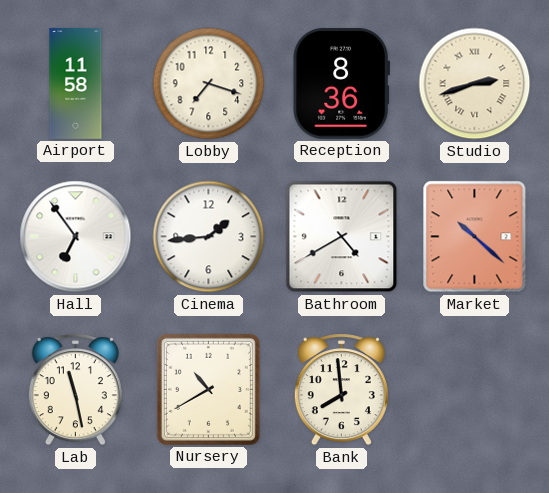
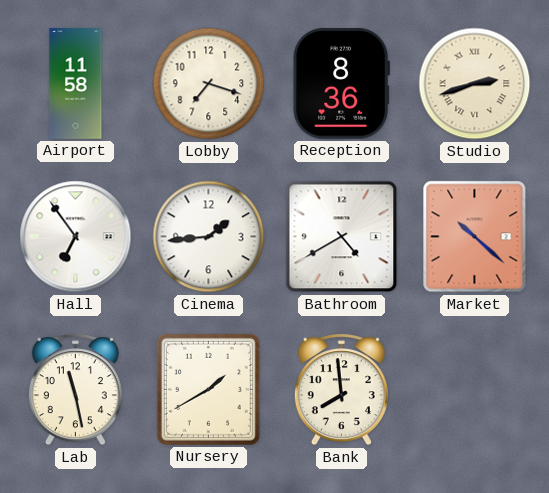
Nursery: 10:40 -> 1:40 (208, 389)
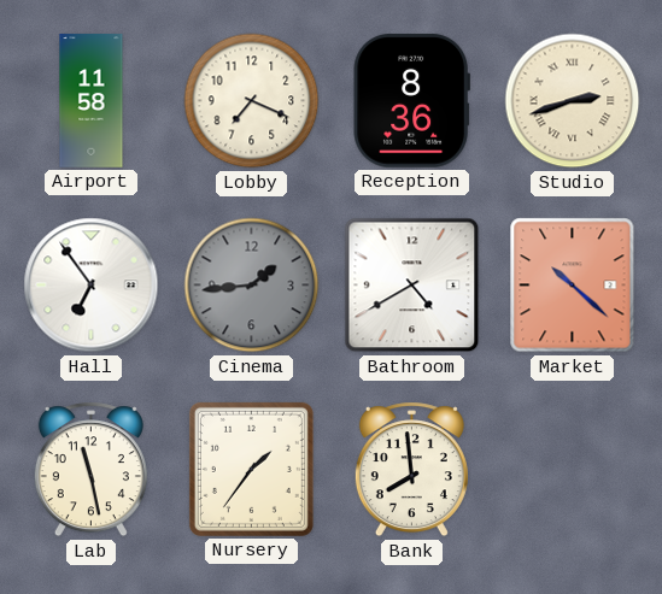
Lobby: 7:18 -> 7:19 (252, 101)
Cinema dial: white -> grey (252, 286)
Nursery: 1:40 -> 1:36 (251, 469)
